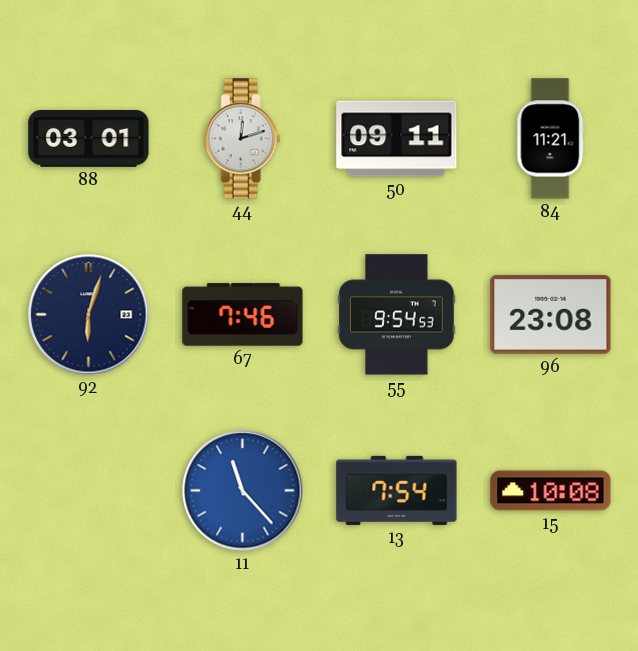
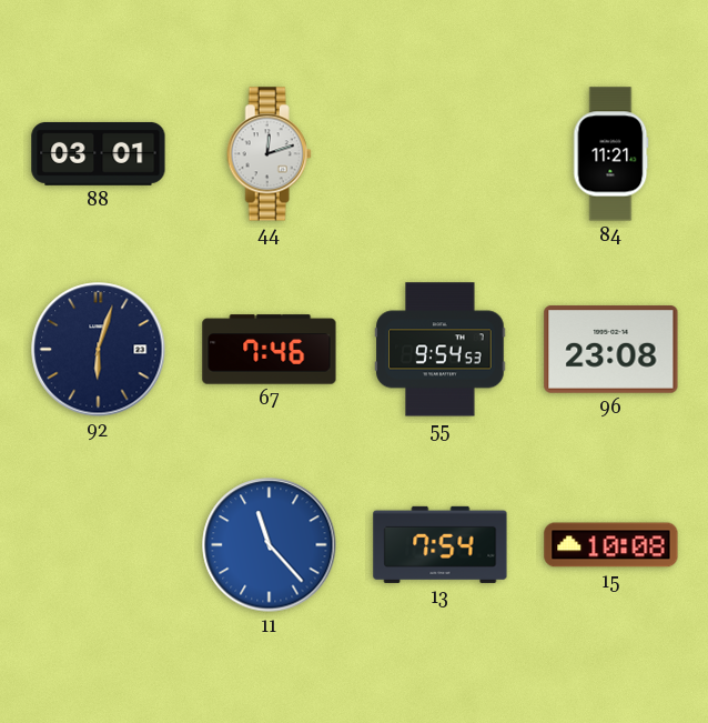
50: 09:11 -> none (397, 139)
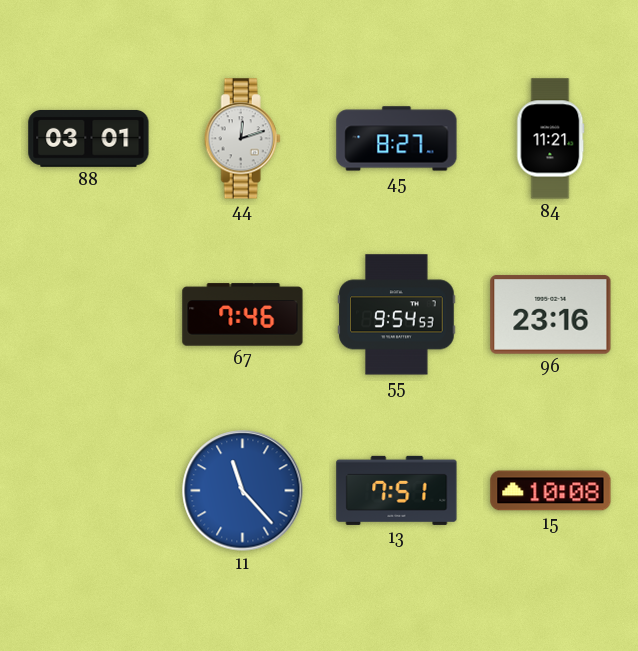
45: none -> 8:27 (397, 139)
92: 6:03 -> none (99, 350)
96: 23:08 -> 23:16 (551, 315)
13: 7:54 -> 7:51 (397, 490)
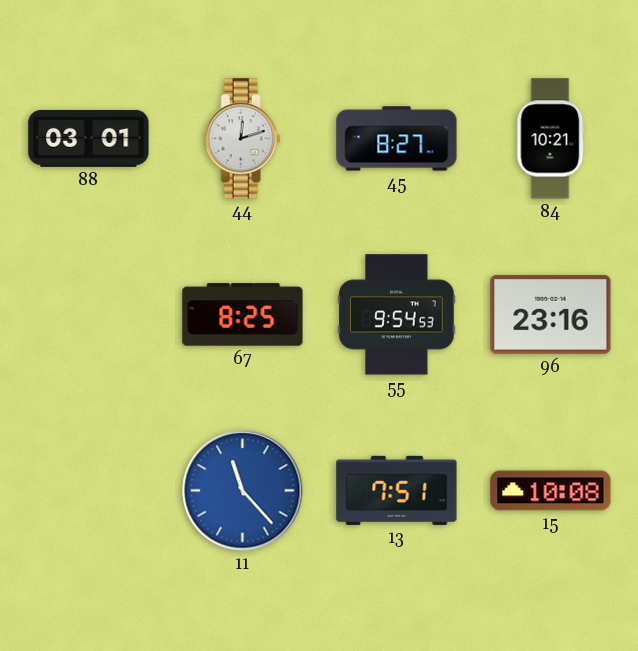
84: 11:21 -> 10:21 (551, 139)
67: 7:46 -> 8:25 (243, 315)
